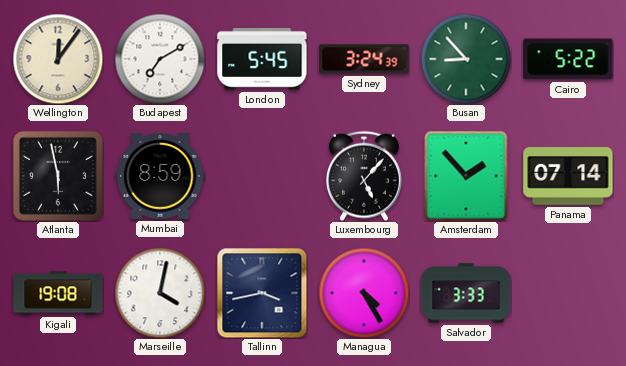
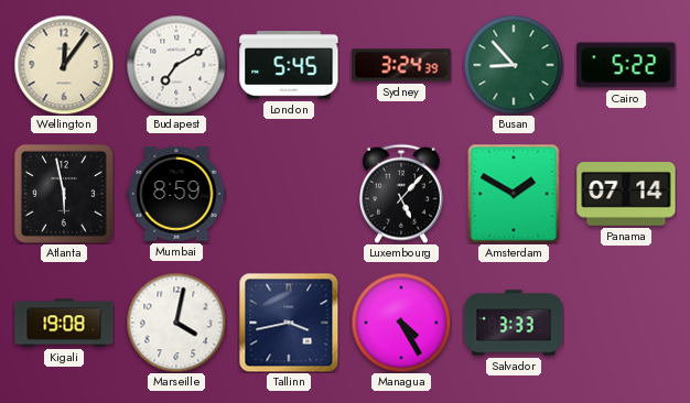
Amsterdam: 1:53 -> 1:50 (514, 194)
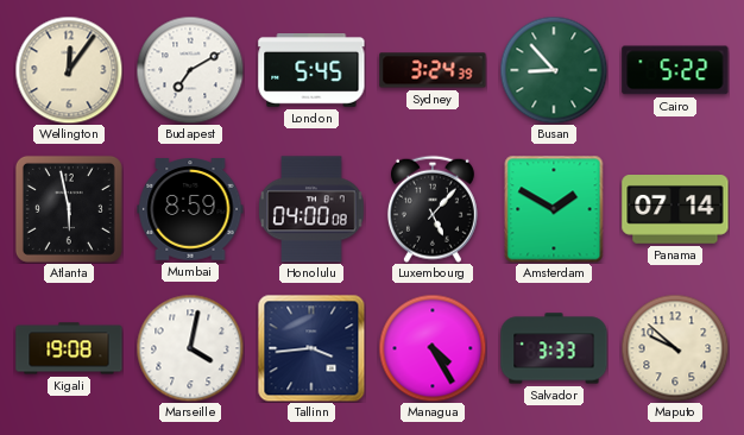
Honolulu: none -> 04:00 (311, 209)
Tallinn: 3:43 -> 3:44 (311, 348)
Maputo: none -> 9:52 (675, 348)
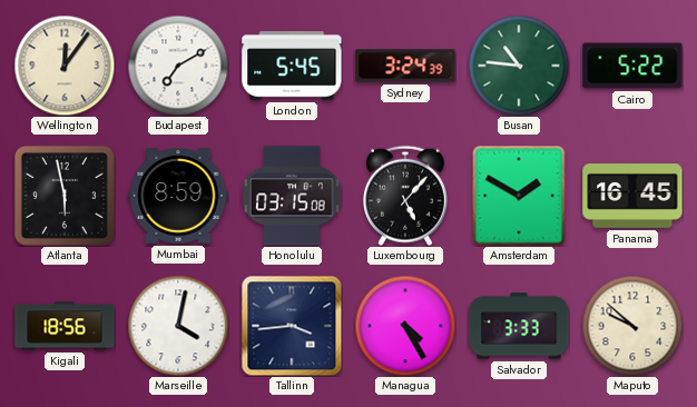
Busan: 8:53 -> 10:46 (519, 66)
Honolulu: 04:00 -> 03:15 (292, 196)
Panama: 07:14 -> 16:45 (632, 196)
Kigali: 19:08 -> 18:56 (65, 326)
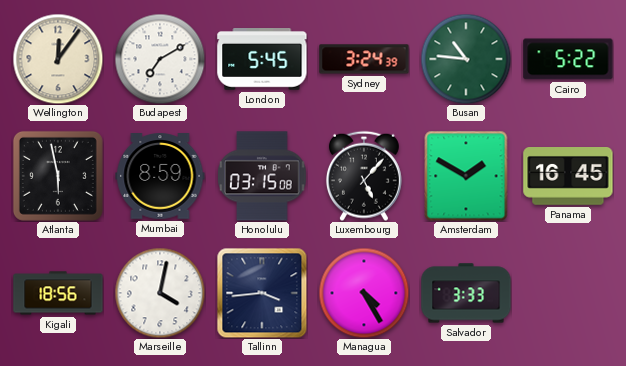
Maputo: 9:52 -> none (632, 326)
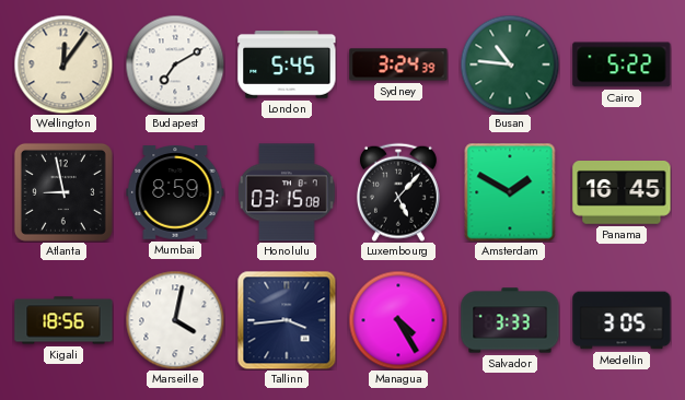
Atlanta: 5:58 -> 8:58 (63, 192)
Medellin: none -> 3:05 (622, 320)
